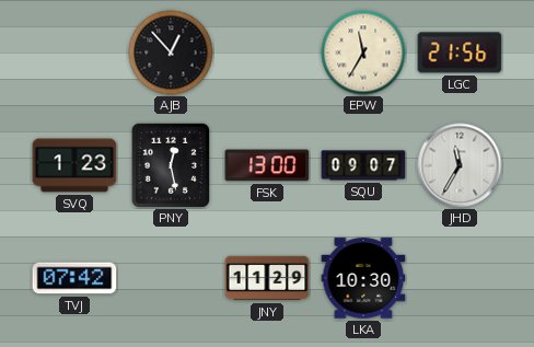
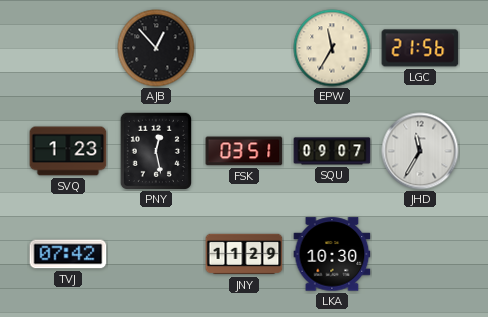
FSK: 13:00 -> 03:51 (244, 151)
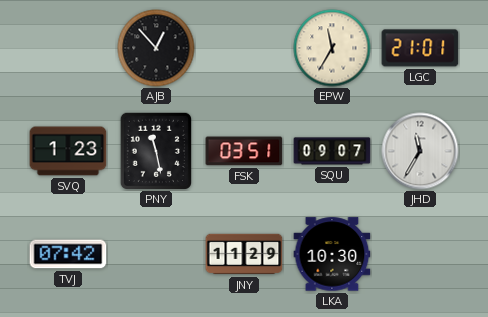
LGC: 21:56 -> 21:01 (420, 48)
PNY: 12:28 -> 11:28 (155, 150)
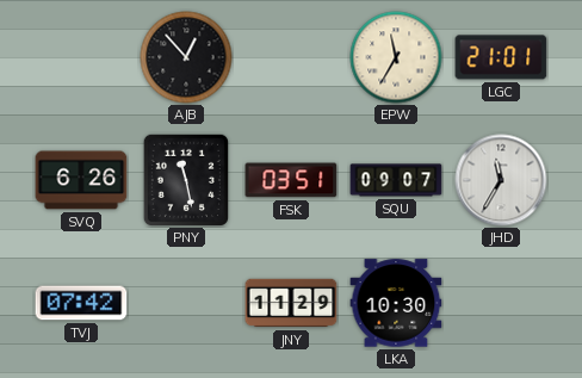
SVQ: 1:23 -> 6:26 (81, 180)
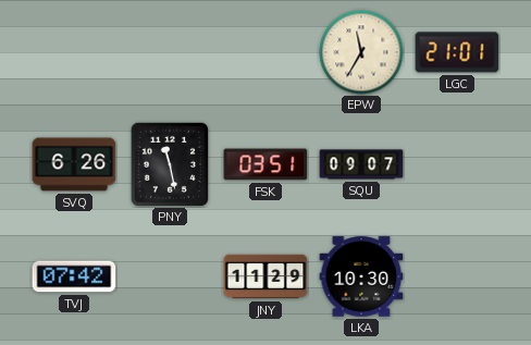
AJB: 12:53 -> none (186, 57)
JHD: 11:35 -> none (501, 180)
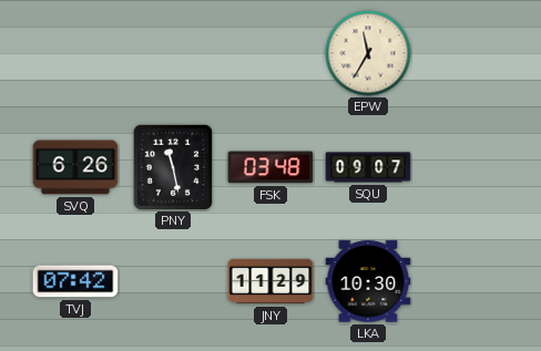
LGC: 21:01 -> none (457, 52)
FSK: 03:51 -> 03:48 (270, 167)
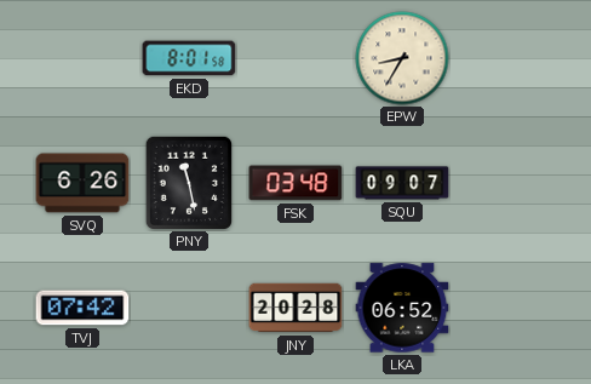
EKD: none -> 8:01 (189, 58)
EPW: 11:35 -> 8:35 (402, 58)
JNY: 11:29 -> 20:28 (295, 308)
LKA: 10:30 -> 06:52 (402, 308)
